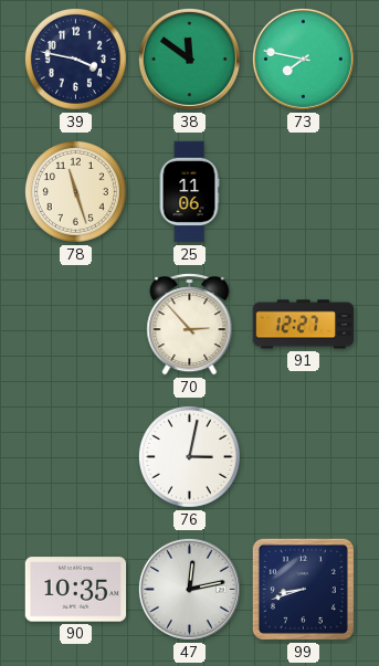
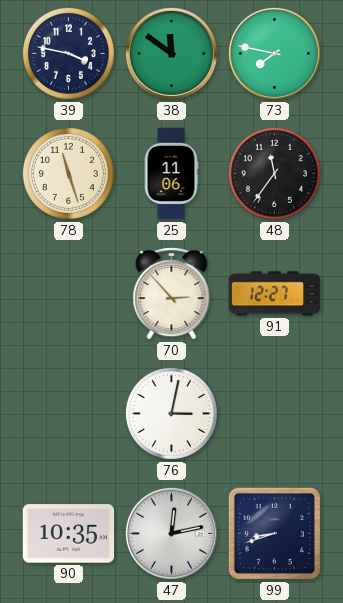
48: none -> 11:36 (274, 173)
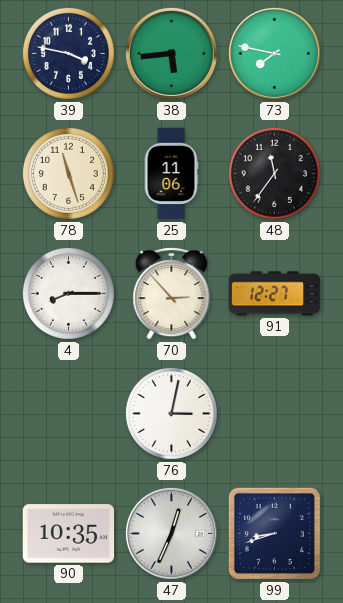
38: 11:51 -> 5:44 (171, 53)
4: none -> 8:15 (68, 293)
47: 12:13 -> 12:34 (171, 533)
